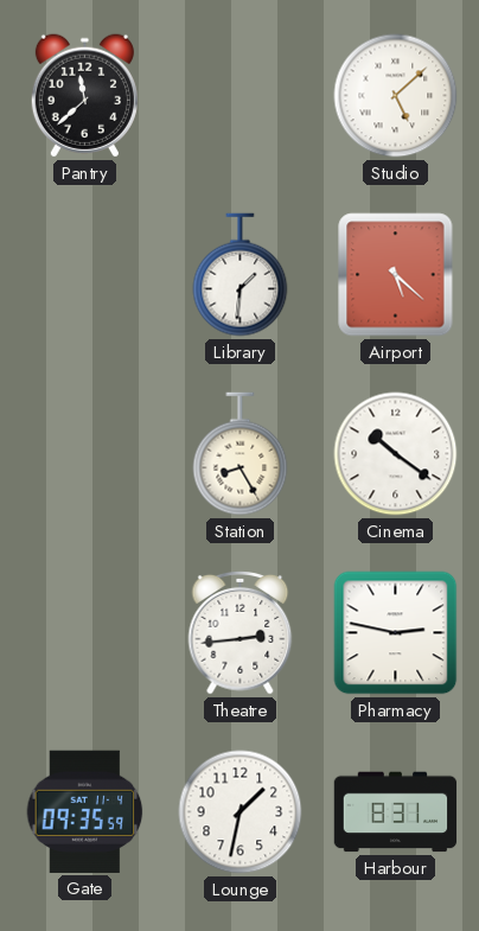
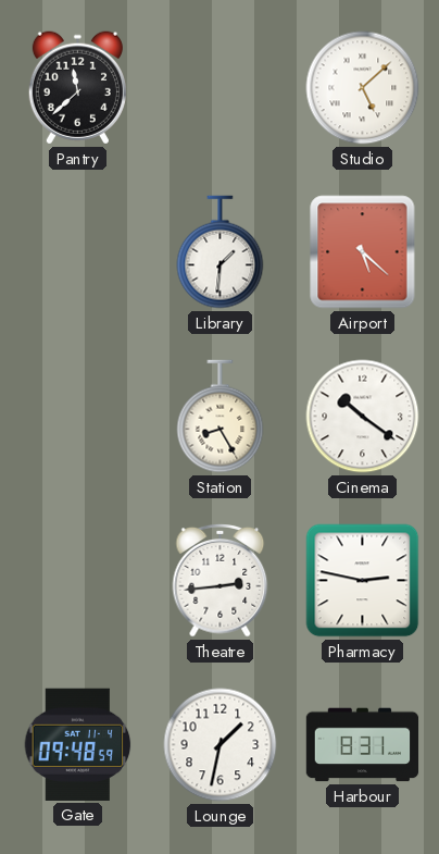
Gate: 09:35 -> 09:48 (78, 744)
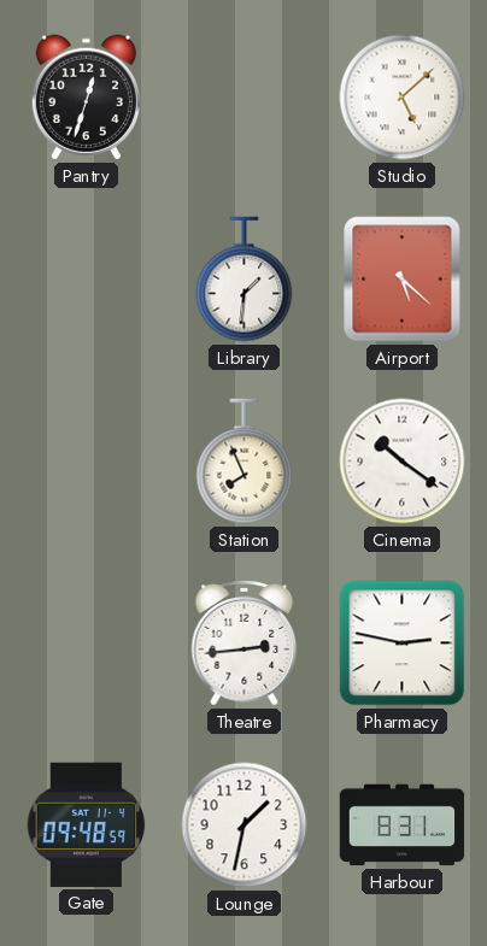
Pantry: 11:38 -> 12:33 (86, 98)
Station: 8:25 -> 7:56 (245, 462)
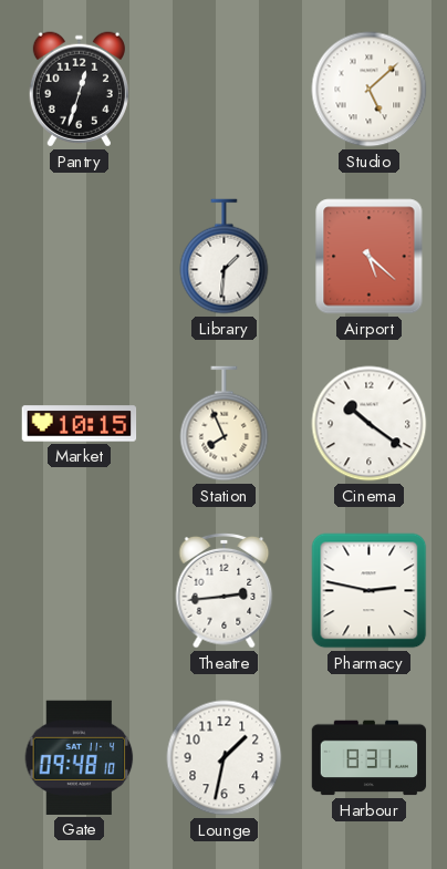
Market: none -> 10:15 (80, 424)
Gate: 09:48:59 -> 09:48:10 (80, 757)
